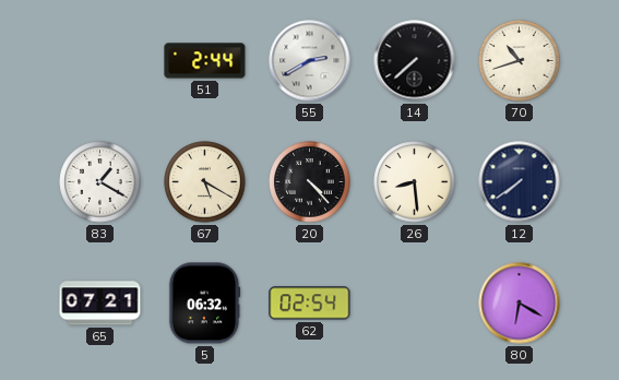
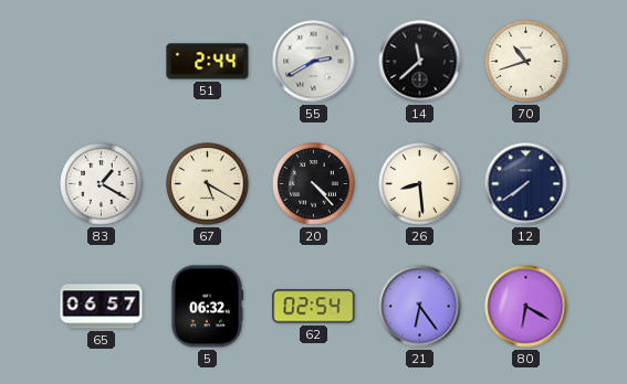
14: 7:38 -> 11:38 (420, 62)
65: 07:21 -> 06:57 (102, 307)
21: none -> 6:24 (420, 307)
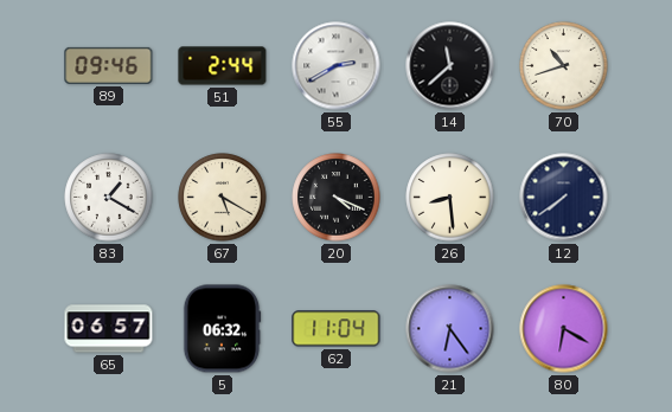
89: none -> 09:46 (109, 65)
20: 4:23 -> 4:19 (337, 198)
62: 02:54 -> 11:04 (337, 329)
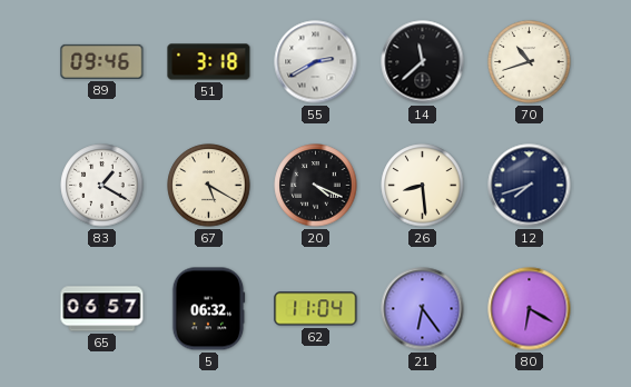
51: 2:44 -> 3:18 (209, 62)
12: 7:39 -> 7:42 (530, 186)
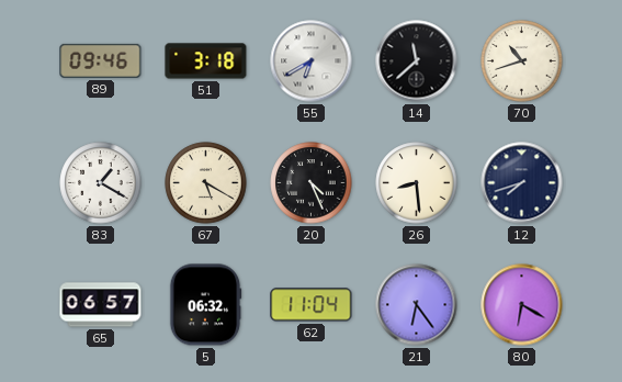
55: 2:40 -> 6:40 (312, 61)
20: 4:19 -> 4:26 (312, 183)
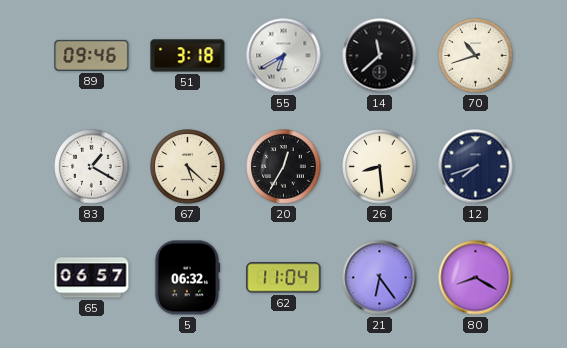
67: 5:20 -> 5:22 (188, 167)
20: 4:26 -> 12:35 (284, 167)
80: 6:20 -> 8:20 (476, 278)
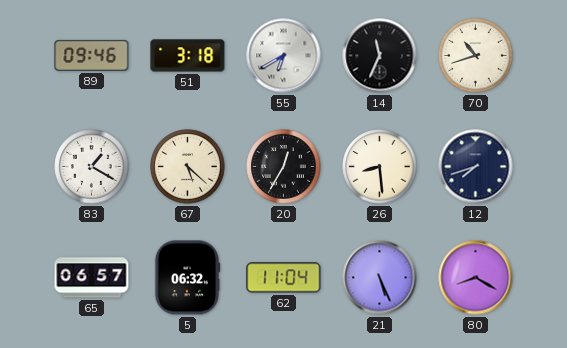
14: 11:38 -> 11:34 (380, 56)
21: 6:24 -> 5:26 (380, 278)
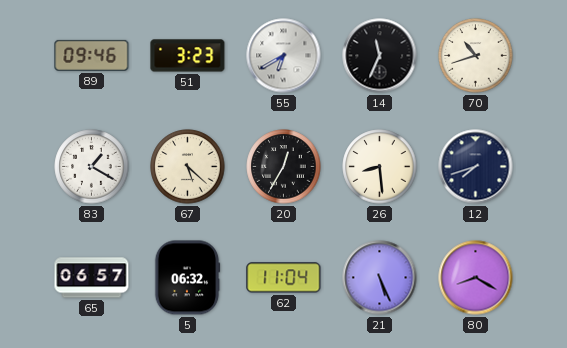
51: 3:18 -> 3:23 (188, 56)
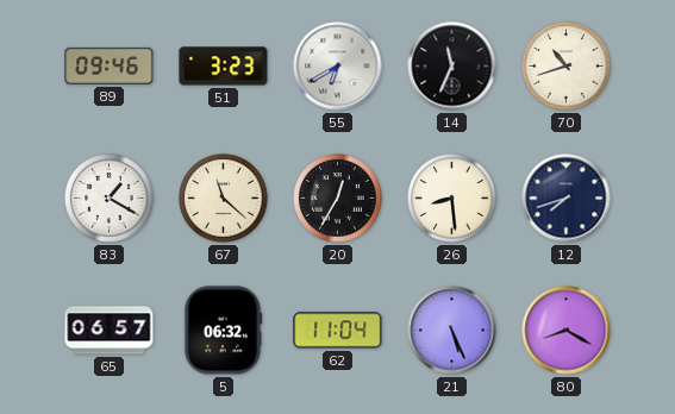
67: 5:22 -> 11:22 (224, 199)
